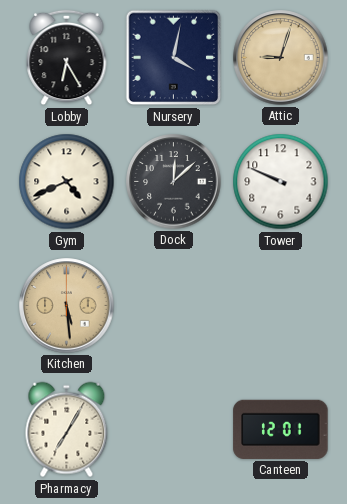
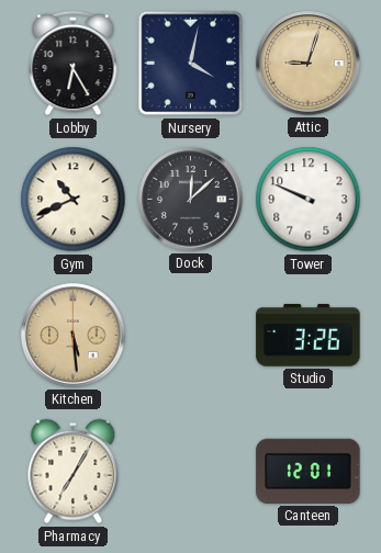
Gym: 4:41 -> 10:41 (74, 200)
Studio: none -> 3:26 (309, 336)
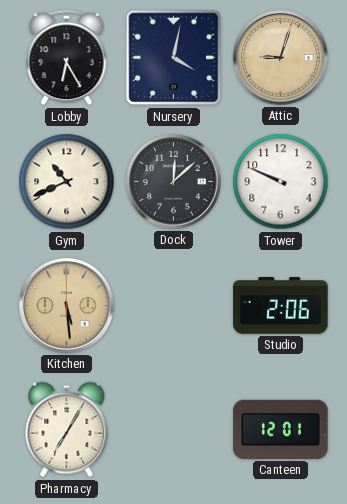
Studio: 3:26 -> 2:06 (281, 306)
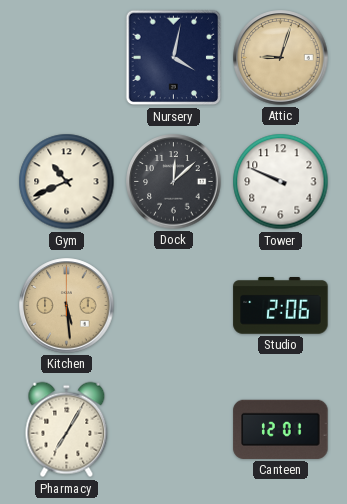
Lobby: 6:25 -> none (67, 58)
